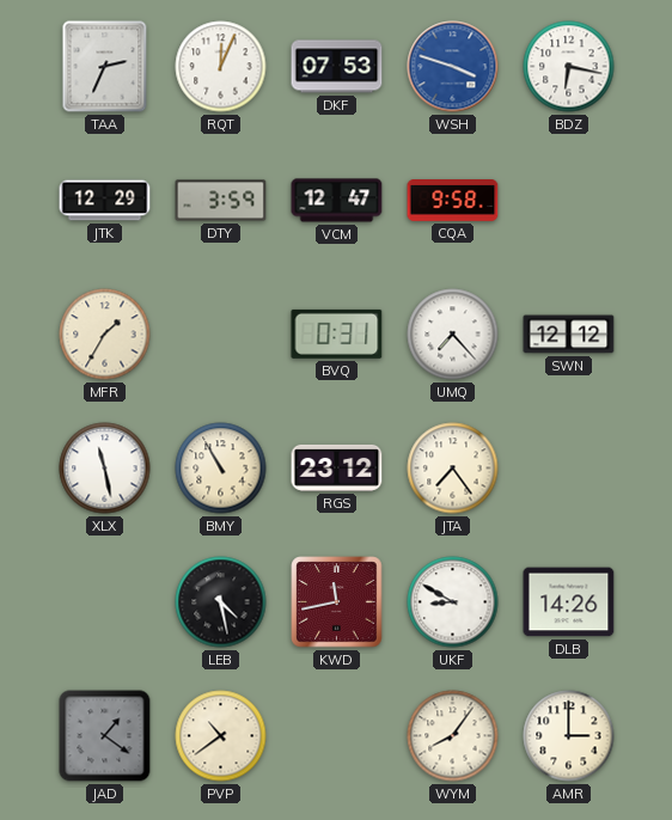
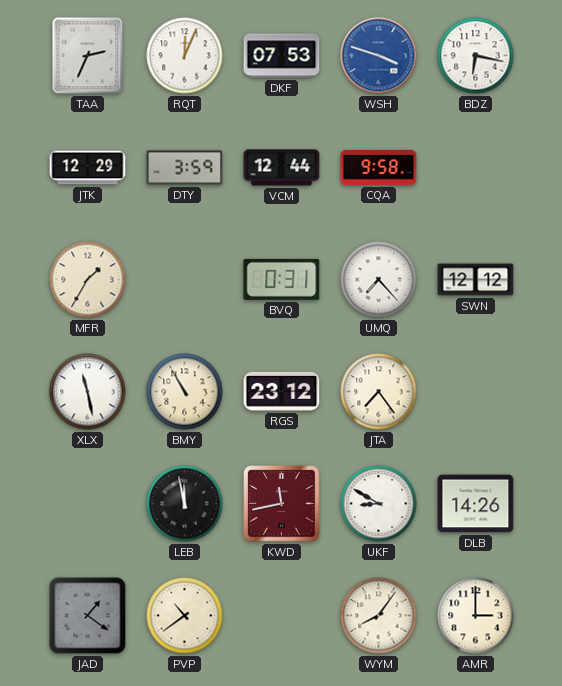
VCM: 12:47 -> 12:44 (282, 168)
LEB: 4:28 -> 11:58 (185, 504)
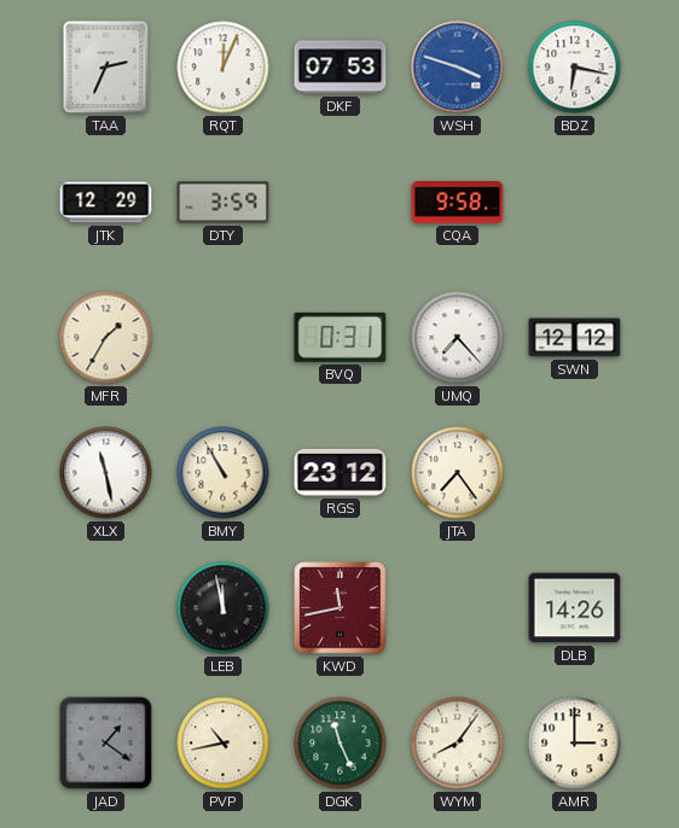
VCM: 12:44 -> none (282, 168)
UKF: 8:50 -> none (379, 504)
PVP: 10:39 -> 10:43 (224, 744)
DGK: none -> 11:26 (341, 744)
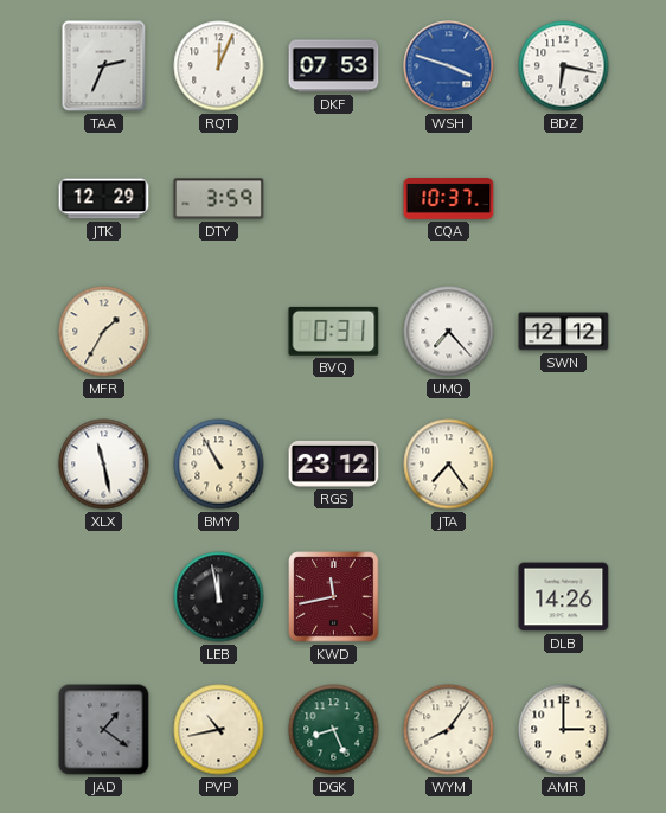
CQA: 9:58 -> 10:37 (449, 199)
DGK: 11:26 -> 8:26 (334, 730)
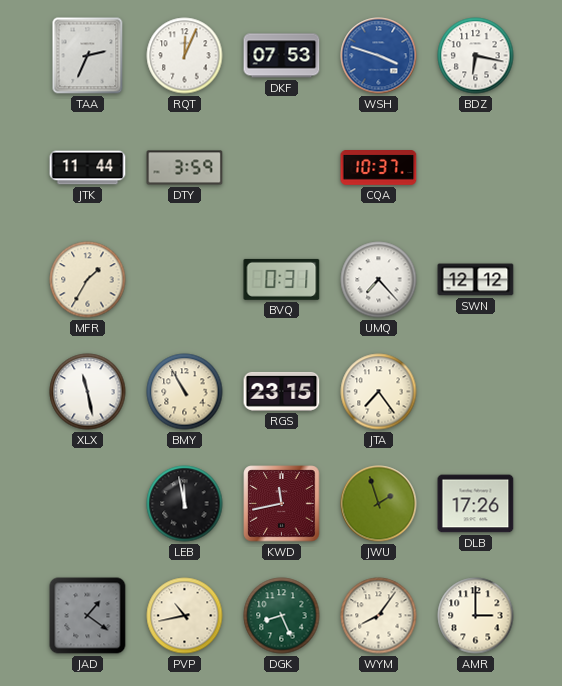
JTK: 12:29 -> 11:44 (88, 168)
RGS: 23:12 -> 23:15 (282, 391)
JWU: none -> 1:57 (379, 504)
DLB: 14:26 -> 17:26 (476, 504)
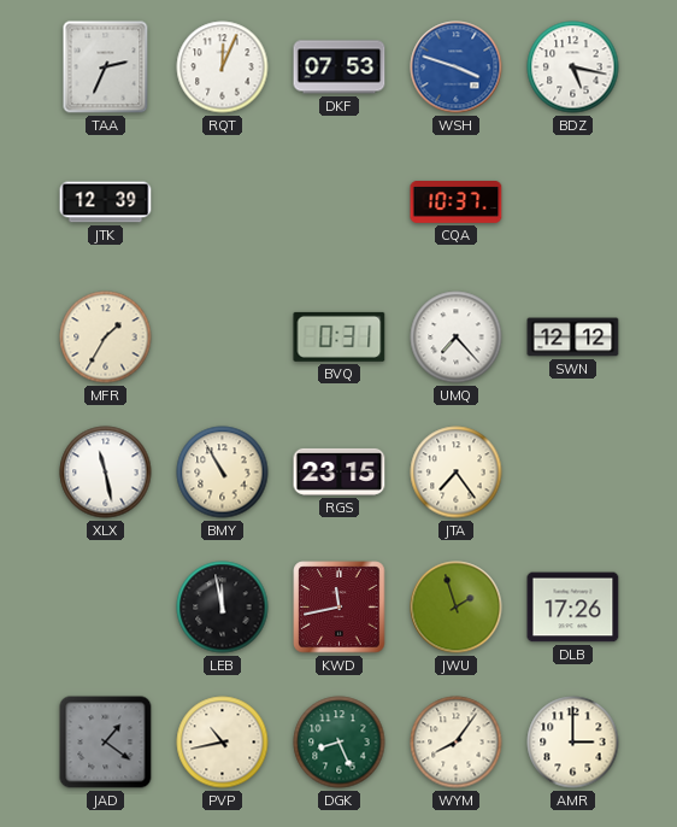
BDZ: 6:17 -> 5:17 (573, 68)
JTK: 11:44 -> 12:39 (106, 203)
DTY: 3:59 -> none (185, 168)
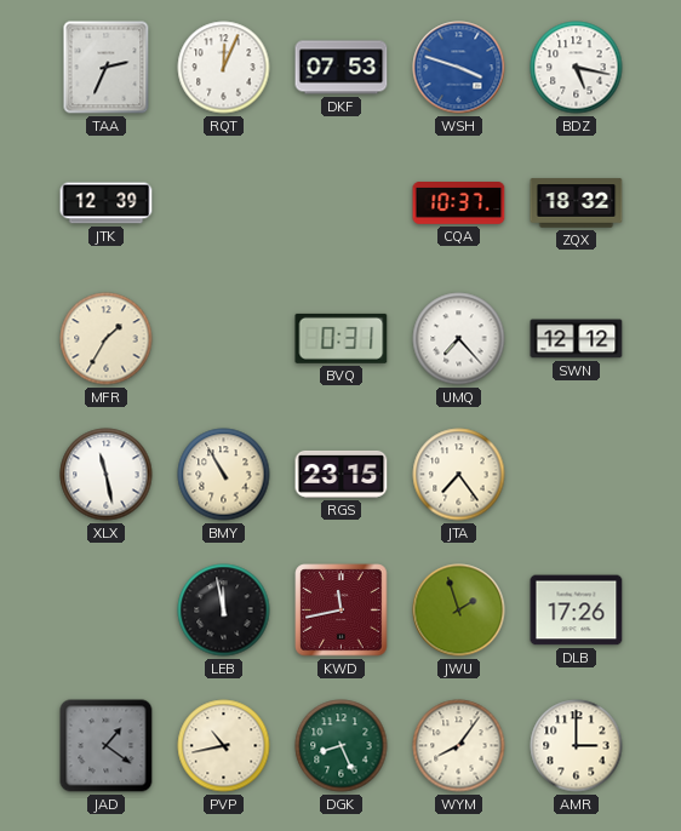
ZQX: none -> 18:32 (577, 204)
